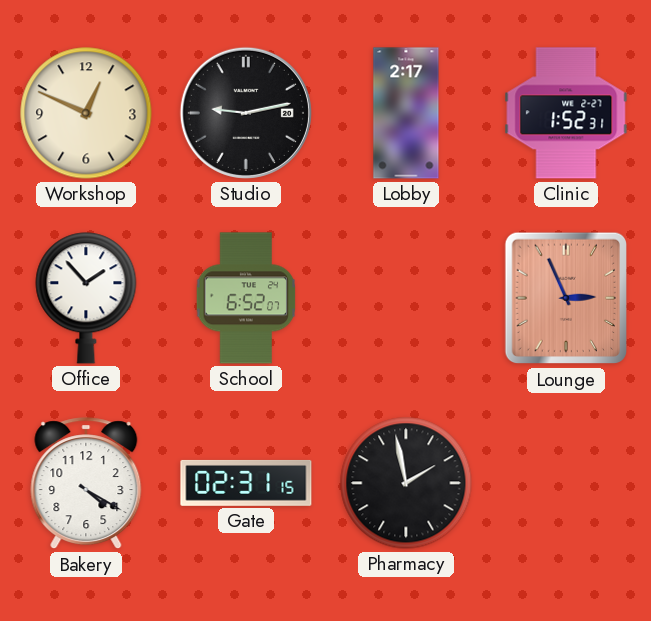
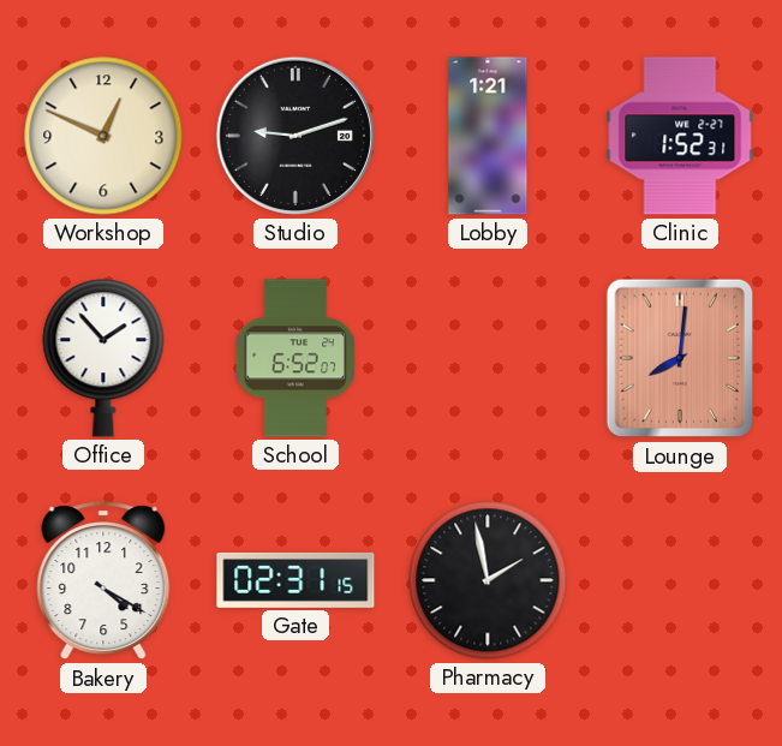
Studio: 9:13 -> 9:12 (296, 136)
Lobby: 2:17 -> 1:21 (488, 136)
Lounge: 2:56 -> 8:01 (679, 358)
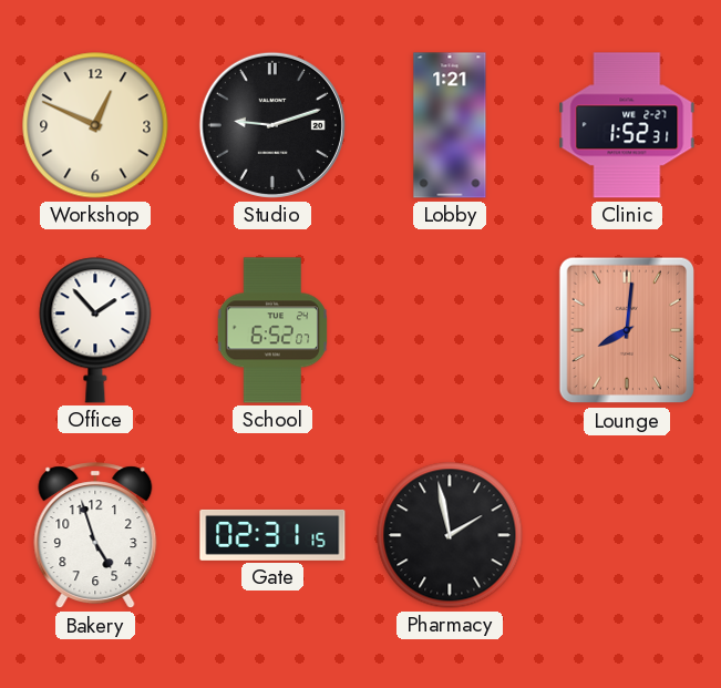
Bakery: 4:20 -> 4:57 (95, 536)
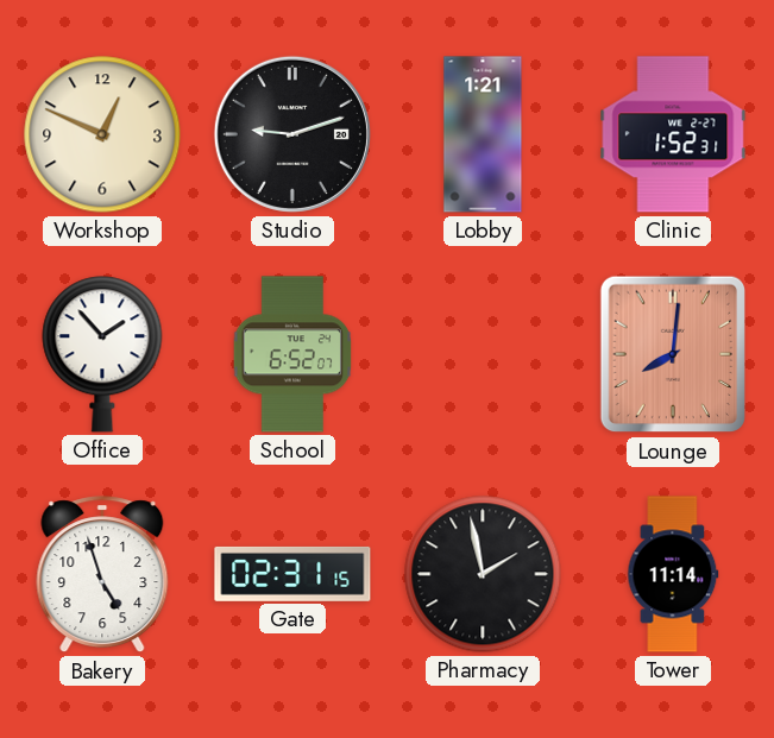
Tower: none -> 11:14 (673, 574)
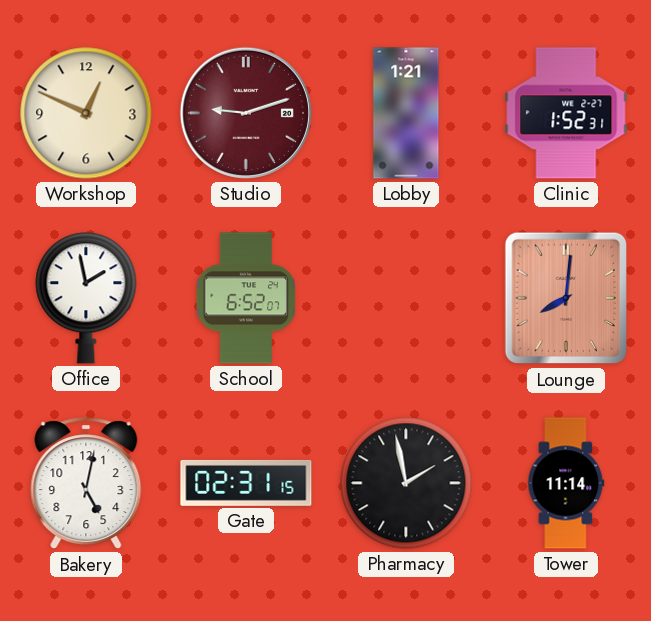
Studio dial: black -> burgundy (246, 113)
Office: 1:53 -> 1:58 (86, 298)
Bakery: 4:57 -> 5:02 (86, 484)
